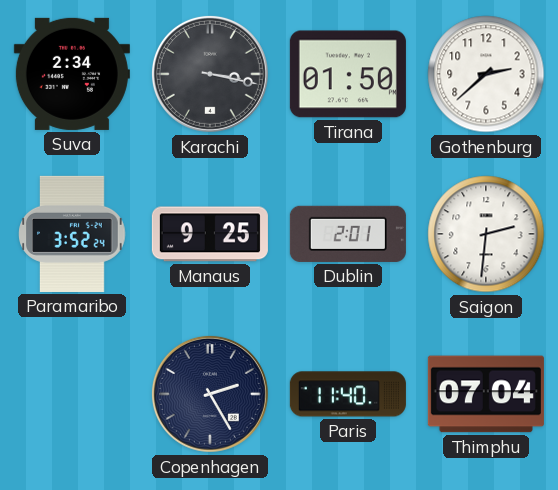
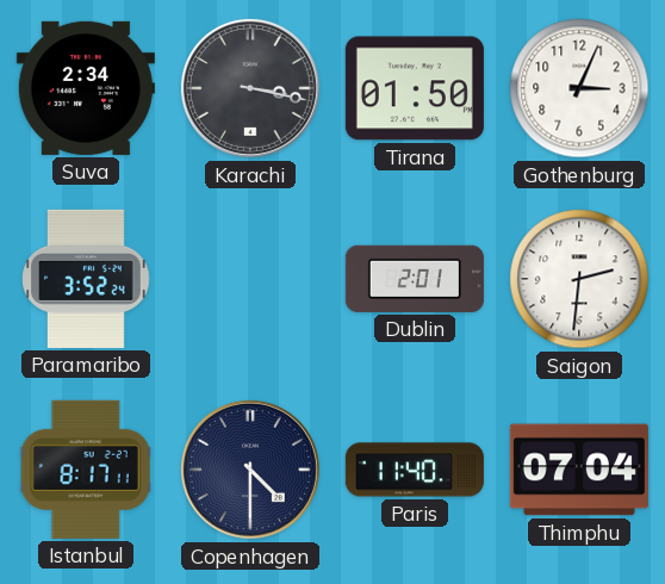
Gothenburg: 2:38 -> 3:04 (579, 88)
Manaus: 9:25 -> none (210, 234)
Istanbul: none -> 8:17 (86, 470)
Copenhagen: 2:25 -> 4:30 (250, 470)
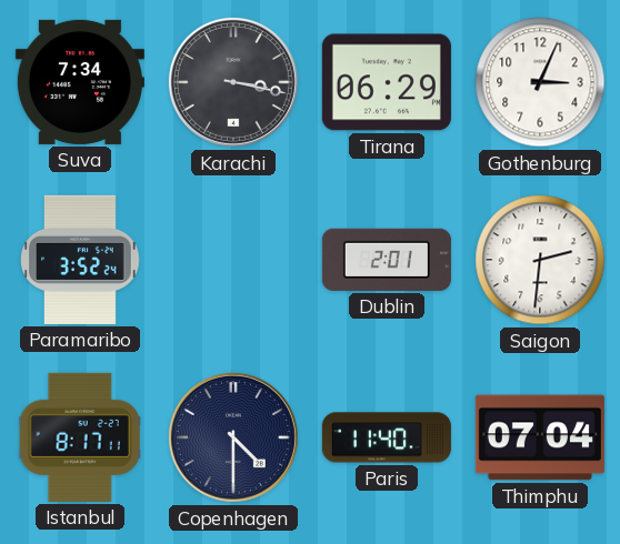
Suva: 2:34 -> 7:34 (80, 82)
Tirana: 01:50 -> 06:29 (387, 82)
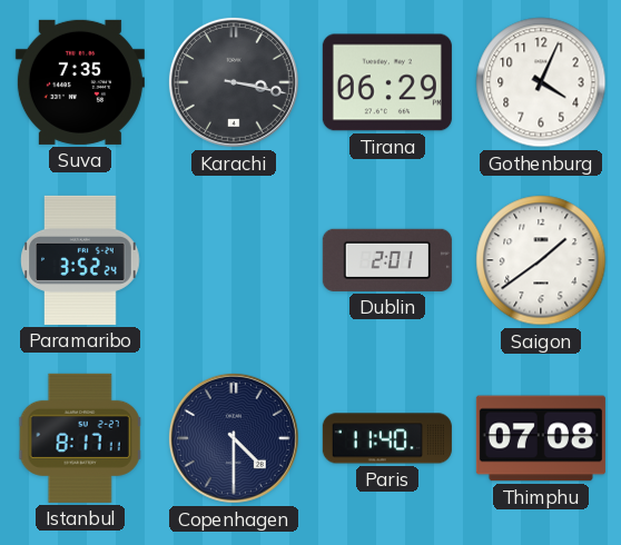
Suva: 7:34 -> 7:35 (80, 82)
Gothenburg: 3:04 -> 4:04 (541, 82)
Saigon: 2:31 -> 1:39 (541, 260)
Thimphu: 07:04 -> 07:08 (541, 438)
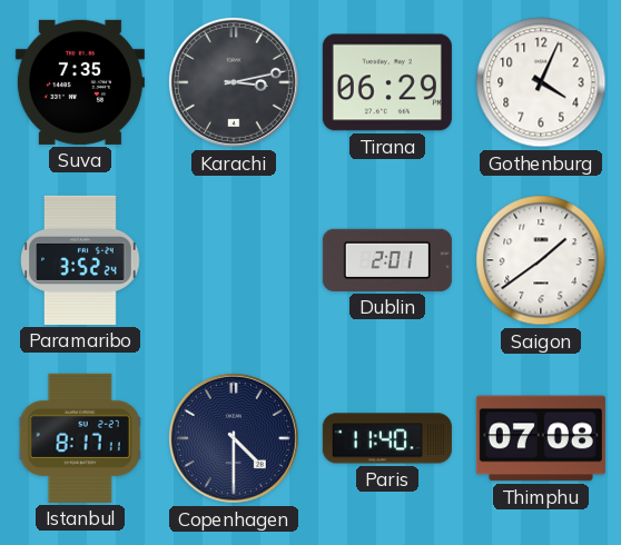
Karachi: 3:17 -> 3:13 (234, 82)
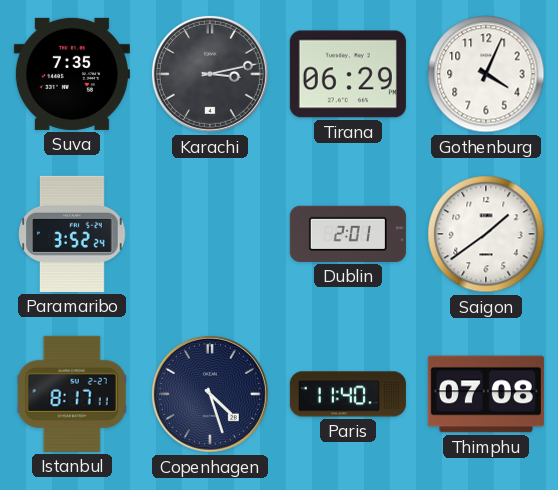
Copenhagen: 4:30 -> 4:27 (210, 394)
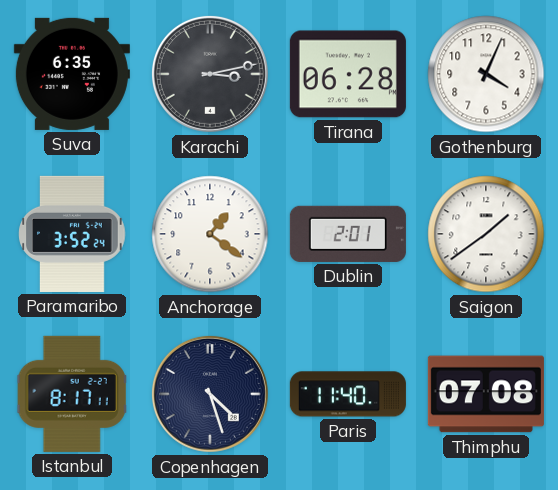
Suva: 7:35 -> 6:35 (72, 74)
Tirana: 06:29 -> 06:28 (348, 74)
Anchorage: none -> 1:21 (210, 234)
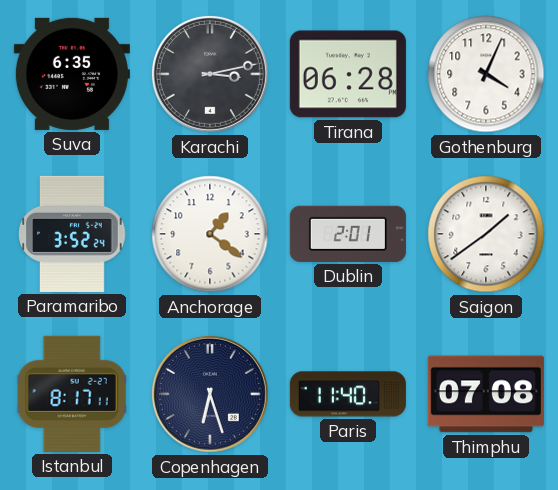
Copenhagen: 4:27 -> 6:27 (210, 394)
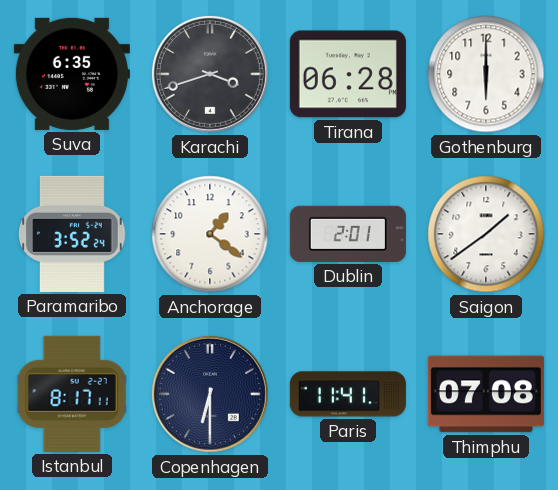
Karachi: 3:13 -> 3:42 (210, 74)
Gothenburg: 4:04 -> 6:00 (486, 74)
Copenhagen: 6:27 -> 6:30 (210, 394)
Paris: 11:40 -> 11:41 (348, 394)
